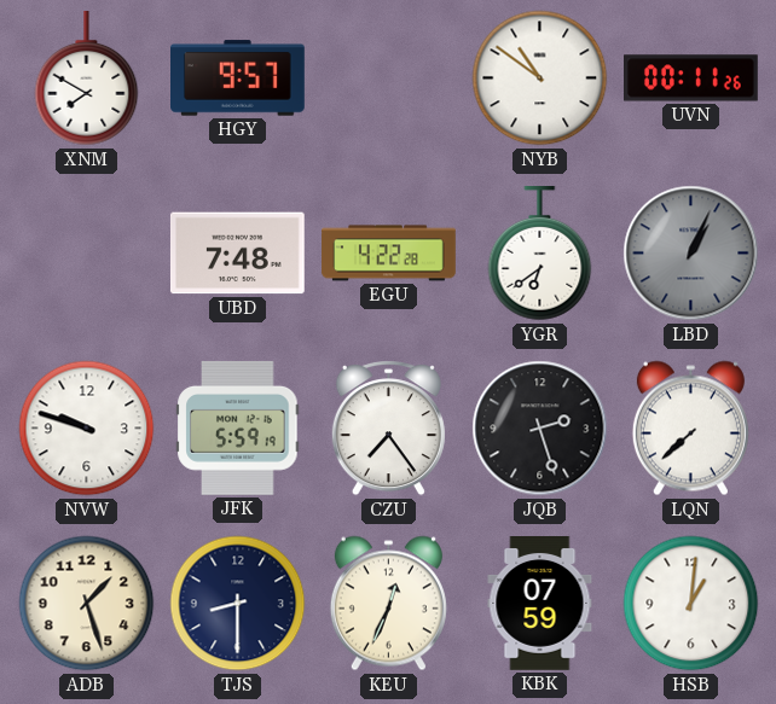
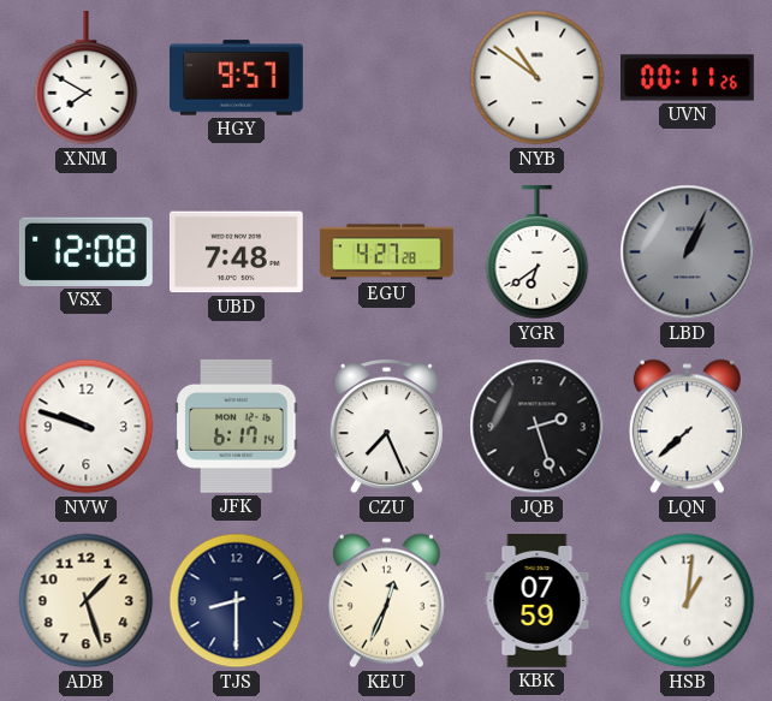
VSX: none -> 12:08 (85, 251)
EGU: 4:22 -> 4:27 (387, 253)
JFK: 5:59 -> 6:17 (237, 426)
CZU: 7:24 -> 7:26 (386, 427)
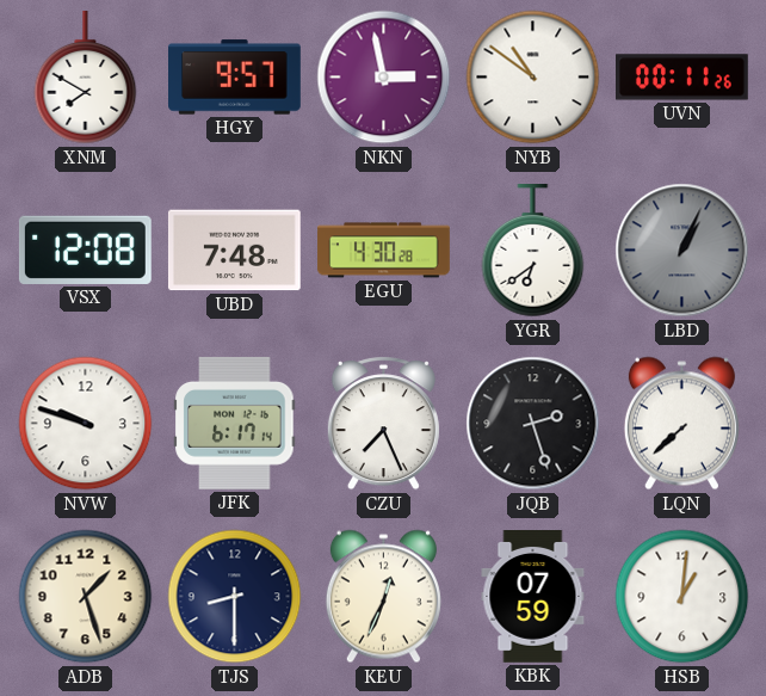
NKN: none -> 2:58 (384, 78)
EGU: 4:27 -> 4:30 (384, 251)
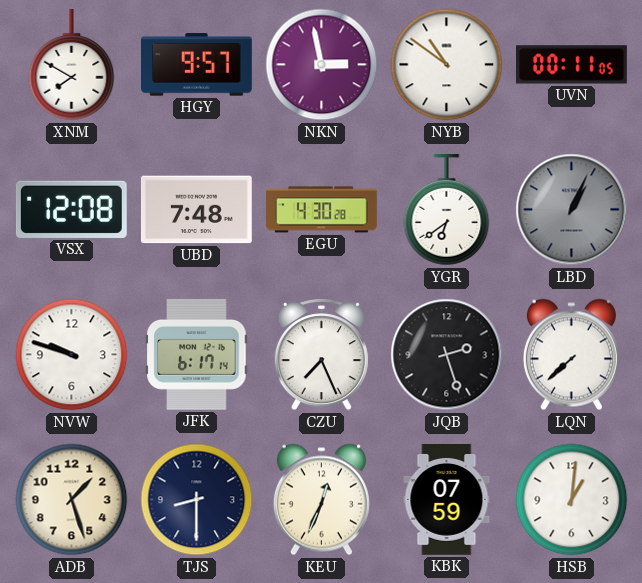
UVN: 00:11:26 -> 00:11:05 (572, 65)
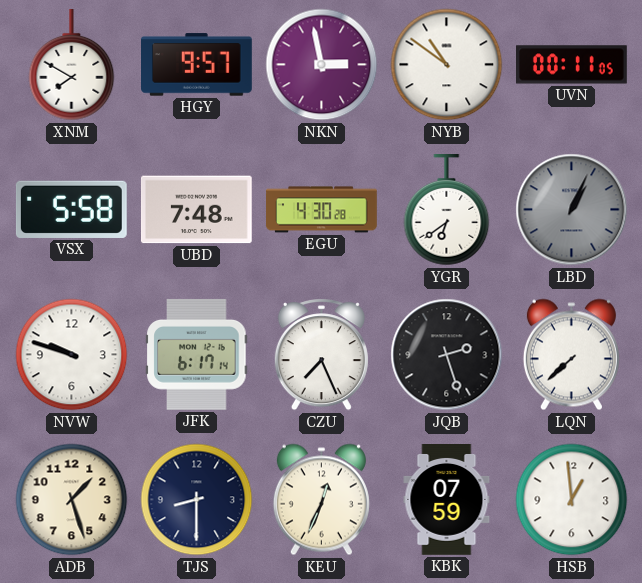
VSX: 12:08 -> 5:58 (71, 209)
HSB: 1:01 -> 12:59 (572, 500)
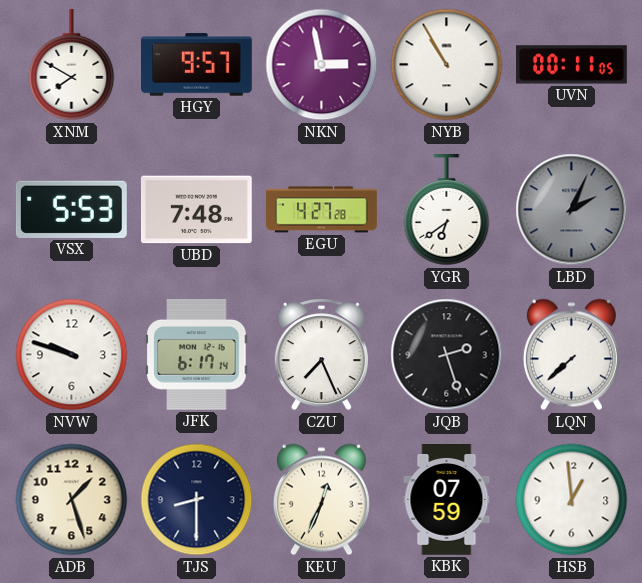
NYB: 10:51 -> 10:55 (447, 65)
VSX: 5:58 -> 5:53 (71, 209)
EGU: 4:30 -> 4:27 (322, 210)
LBD: 1:04 -> 2:04 (572, 210)
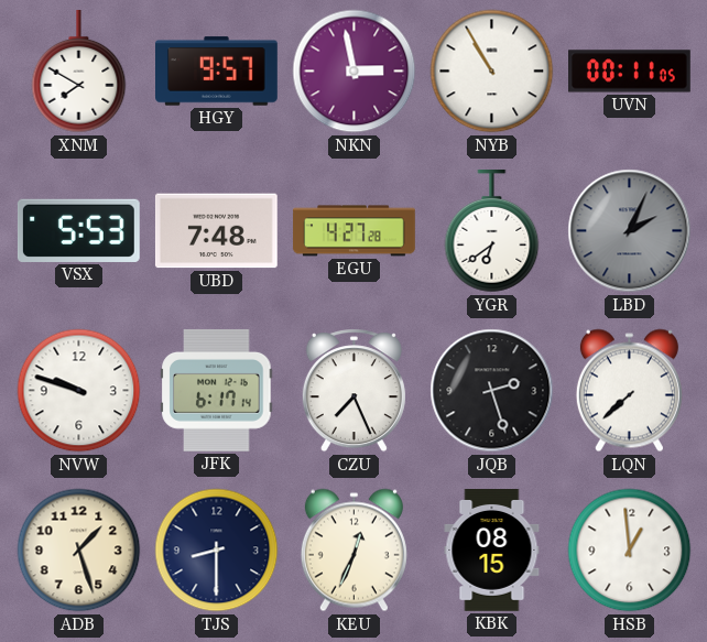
KBK: 07:59 -> 08:15 (492, 551)
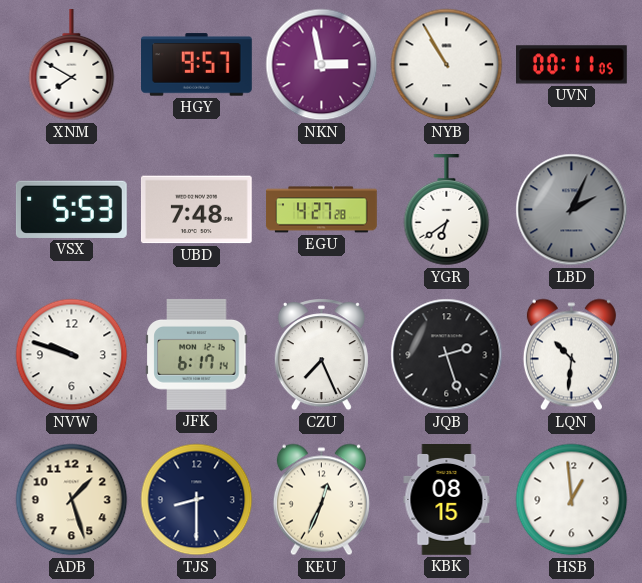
LQN: 7:38 -> 10:31 (571, 355)
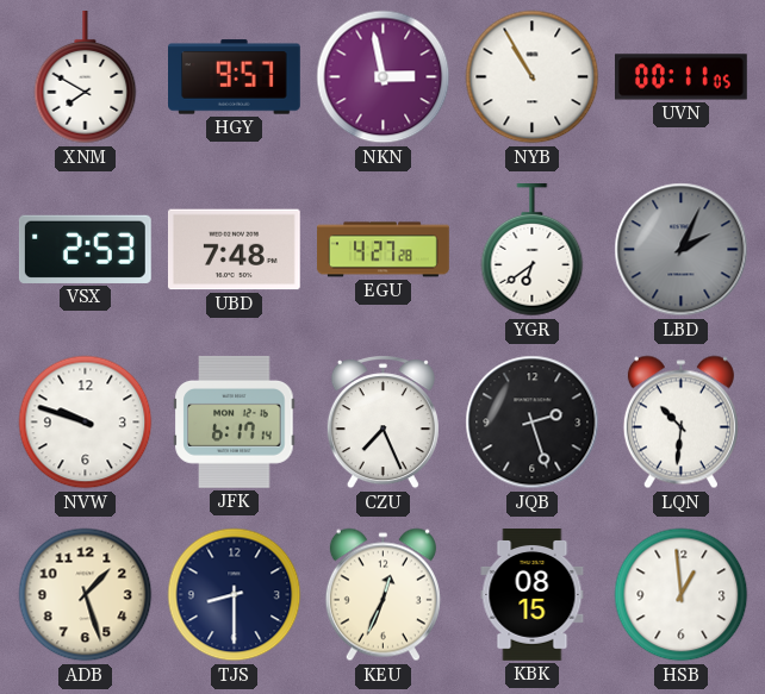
VSX: 5:53 -> 2:53 (85, 249)
